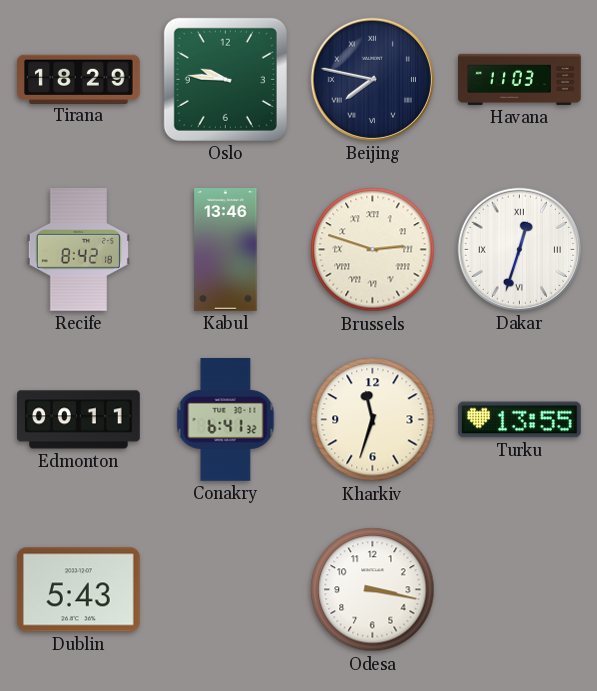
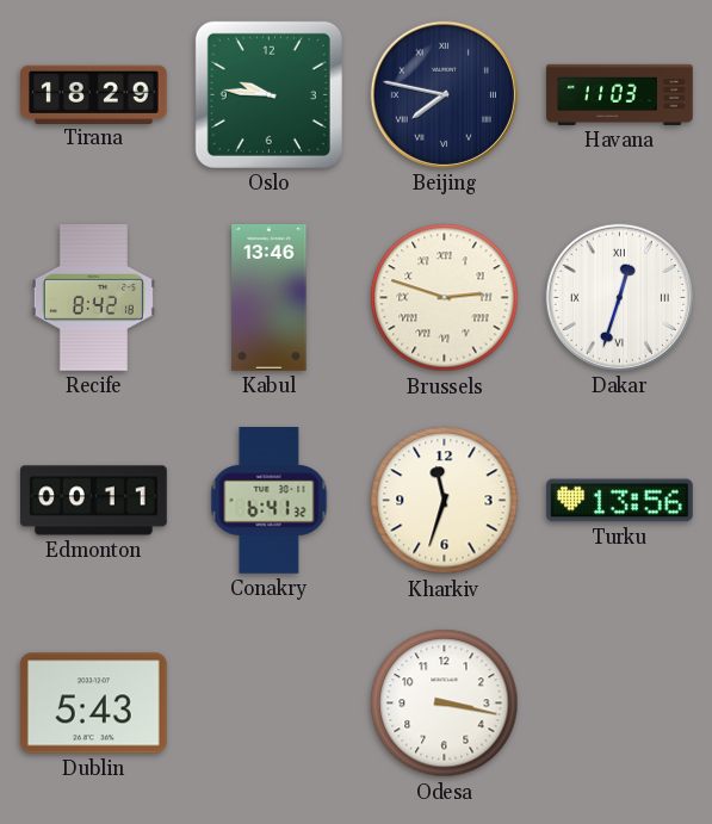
Turku: 13:55 -> 13:56 (620, 501)
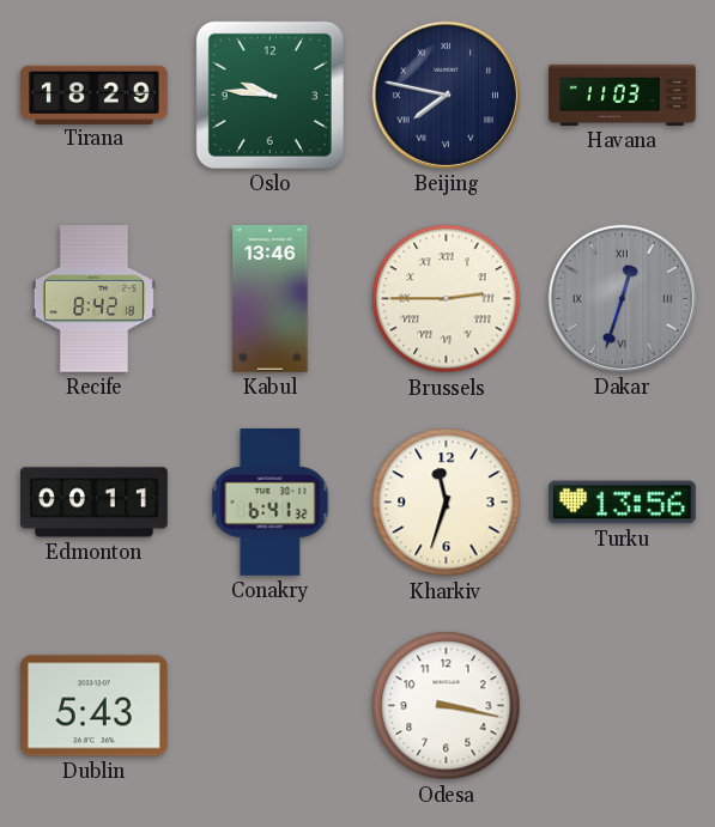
Brussels: 2:48 -> 2:45 (447, 299)
Dakar dial: white -> grey (622, 298)
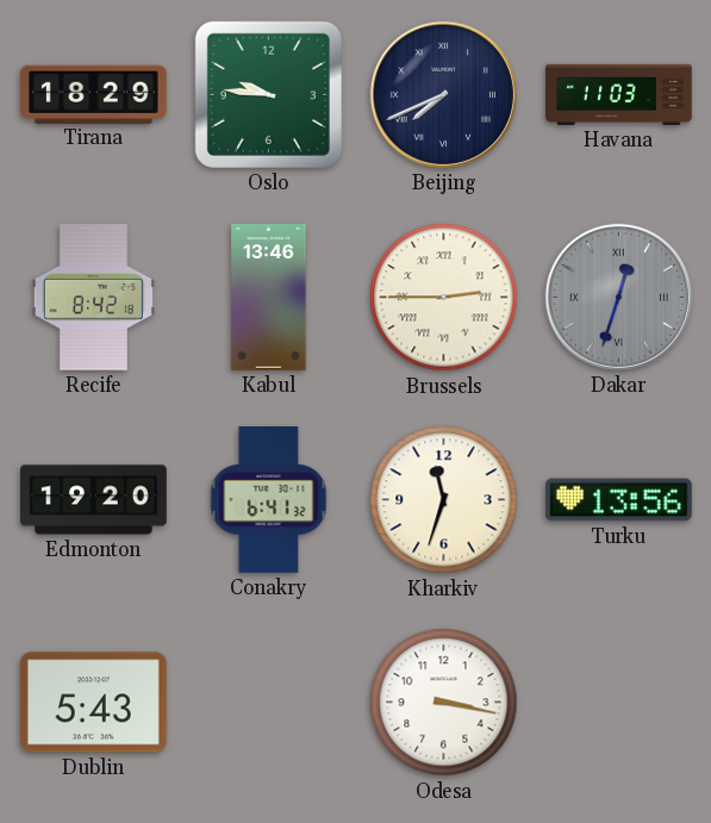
Beijing: 7:47 -> 7:41 (443, 94)
Edmonton: 00:11 -> 19:20 (94, 500)
